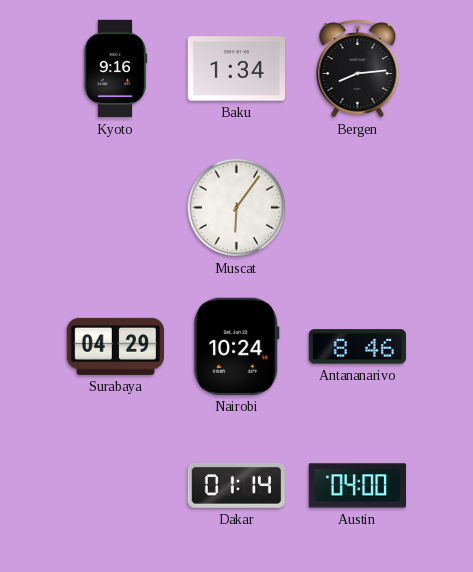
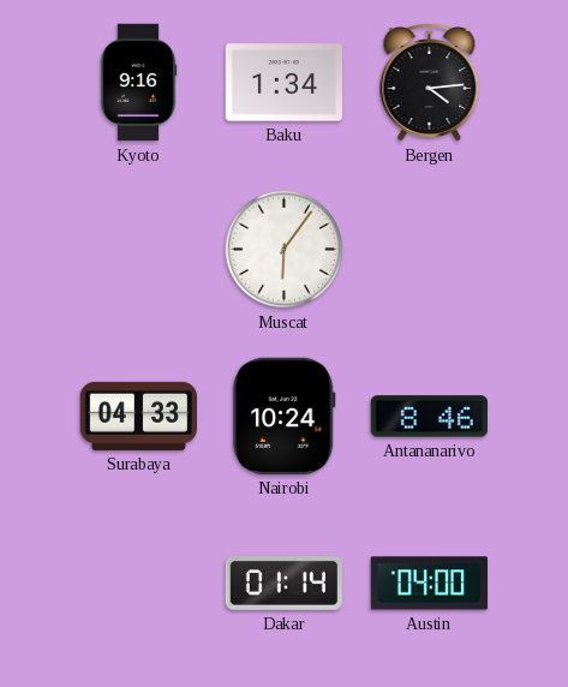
Bergen: 8:14 -> 4:14 (430, 83)
Surabaya: 04:29 -> 04:33 (138, 416)
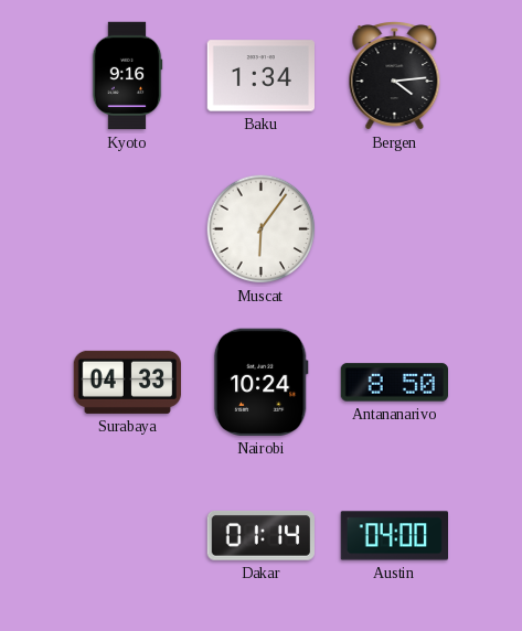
Antananarivo: 8:46 -> 8:50 (394, 383)
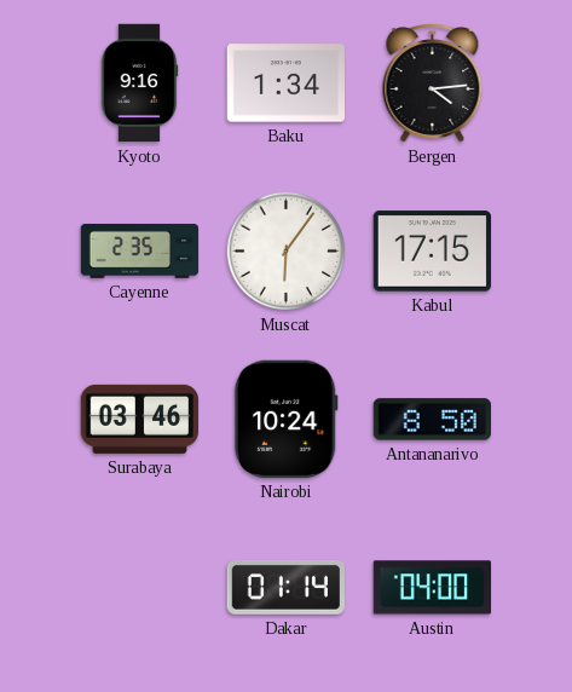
Cayenne: none -> 2:35 (140, 250)
Kabul: none -> 17:15 (432, 252)
Surabaya: 04:33 -> 03:46 (139, 419)
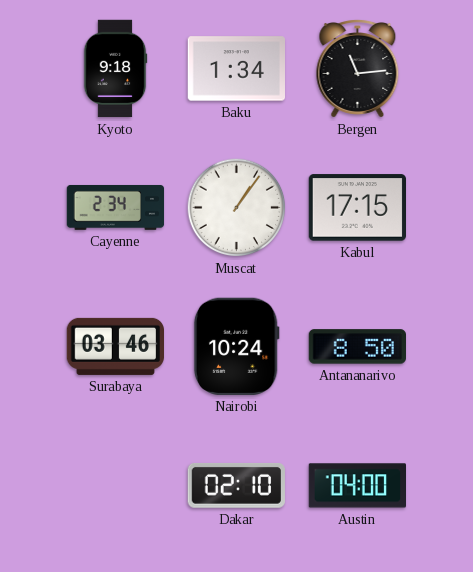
Kyoto: 9:16 -> 9:18 (115, 69)
Bergen: 4:14 -> 11:14 (358, 69)
Cayenne: 2:35 -> 2:34 (116, 207)
Muscat: 6:06 -> 1:06 (237, 208)
Dakar: 01:14 -> 02:10 (236, 486)
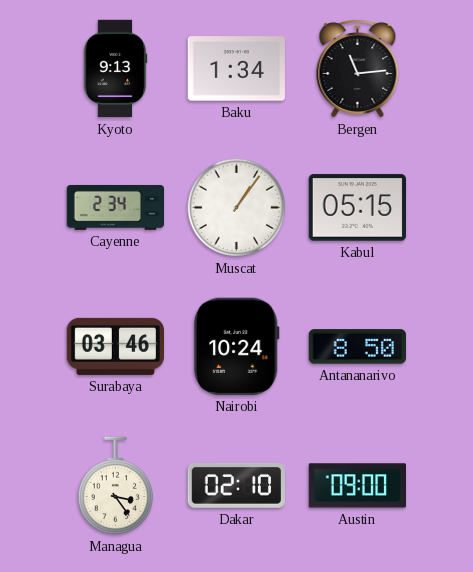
Kyoto: 9:18 -> 9:13 (115, 69)
Kabul: 17:15 -> 05:15 (357, 208)
Managua: none -> 3:24 (115, 486)
Austin: 04:00 -> 09:00 (357, 486)
